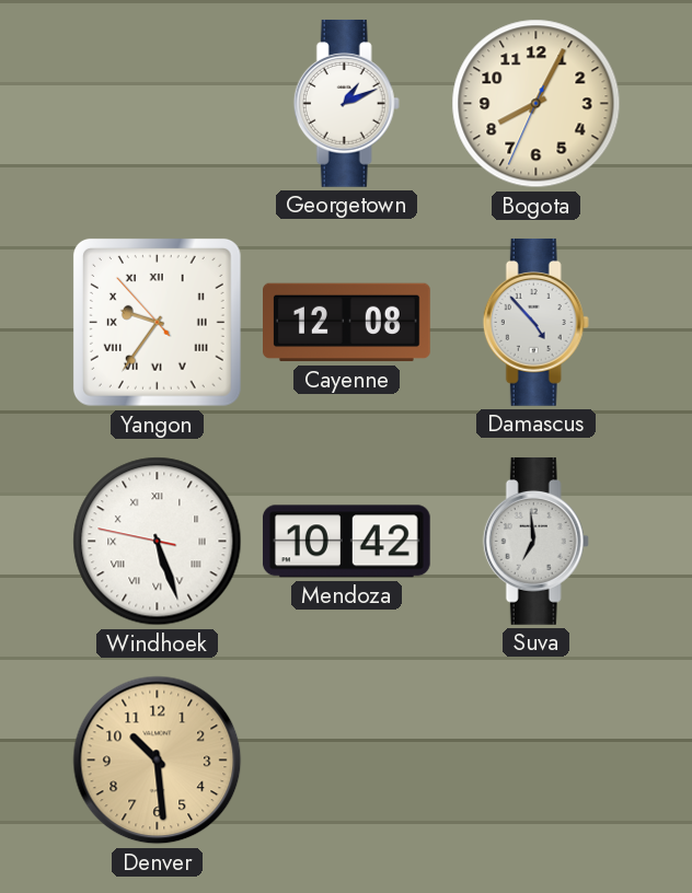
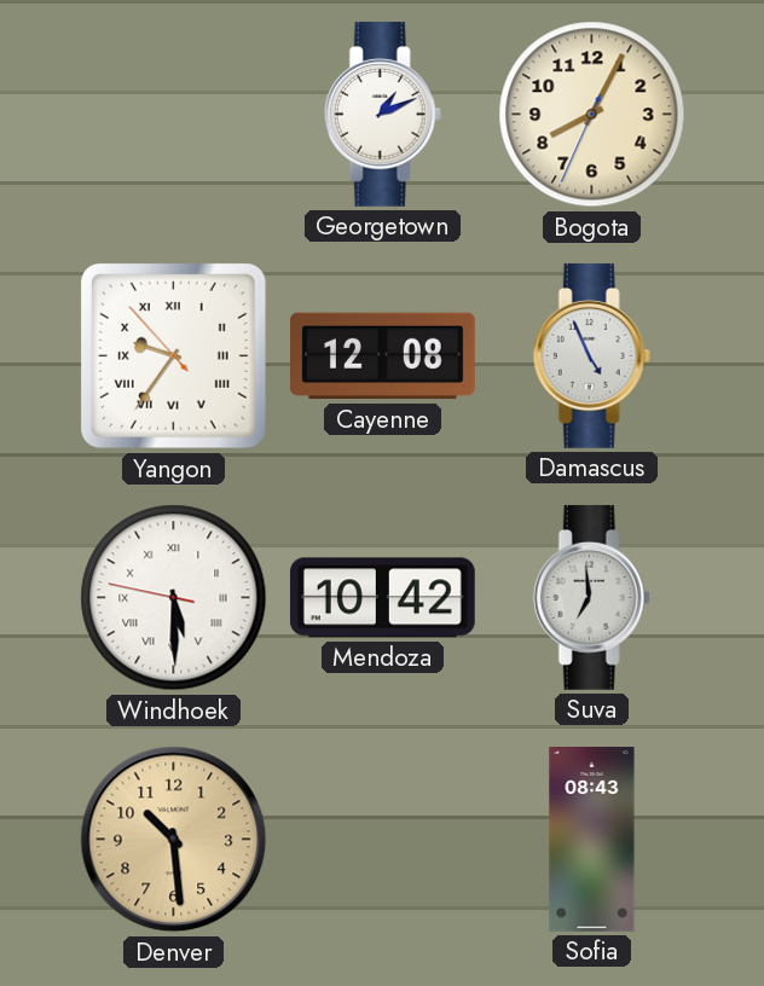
Damascus: 4:53 -> 4:56 (591, 356)
Windhoek: 5:26 -> 5:29 (174, 598)
Sofia: none -> 08:43 (592, 840)
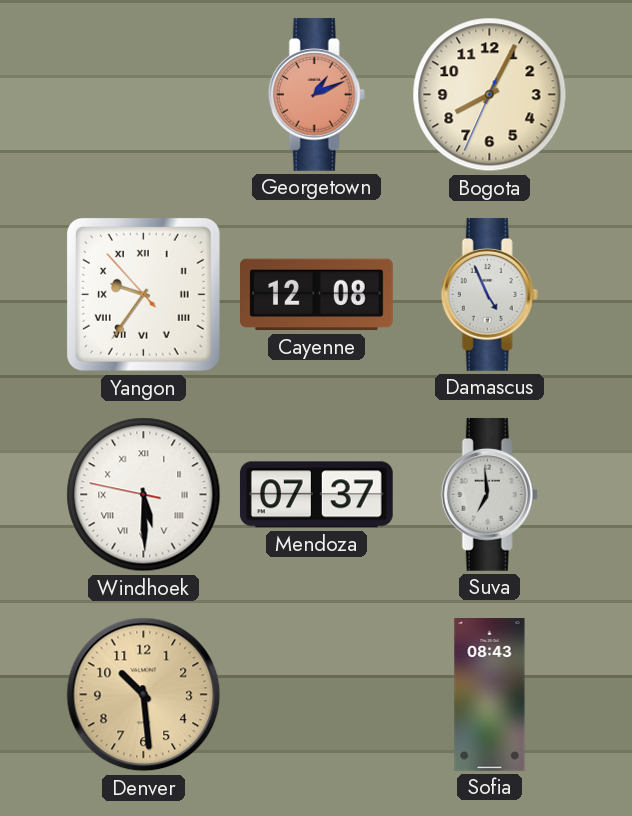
Georgetown dial: white -> salmon (316, 95)
Mendoza: 10:42 -> 07:37 (316, 495)
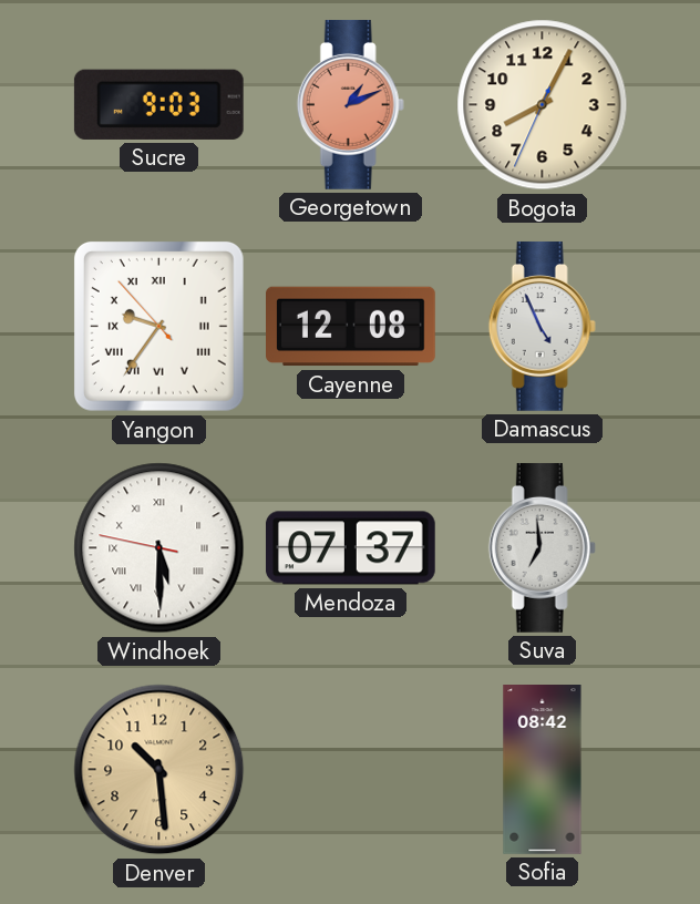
Sucre: none -> 9:03 (158, 104)
Sofia: 08:43 -> 08:42 (543, 770)
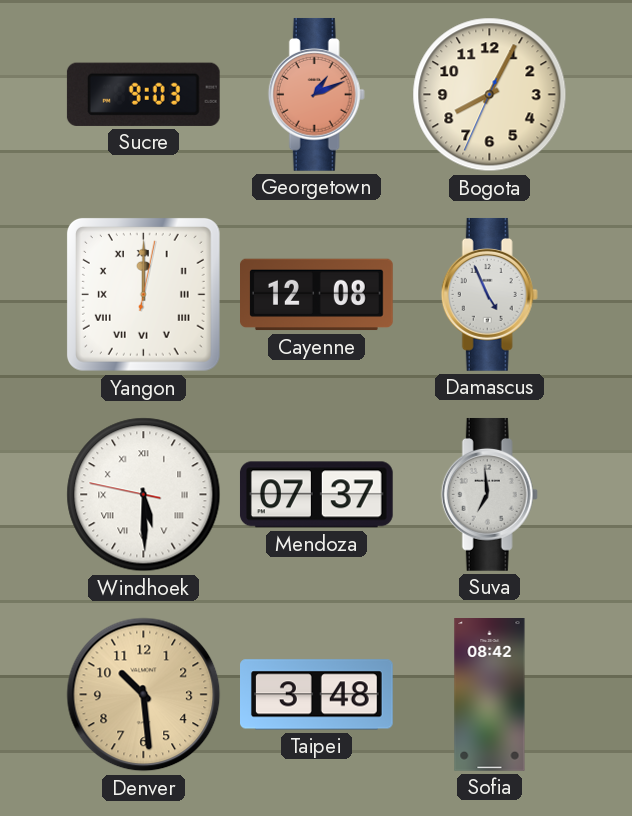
Yangon: 9:35 -> 12:00 (143, 294)
Taipei: none -> 3:48 (317, 695)
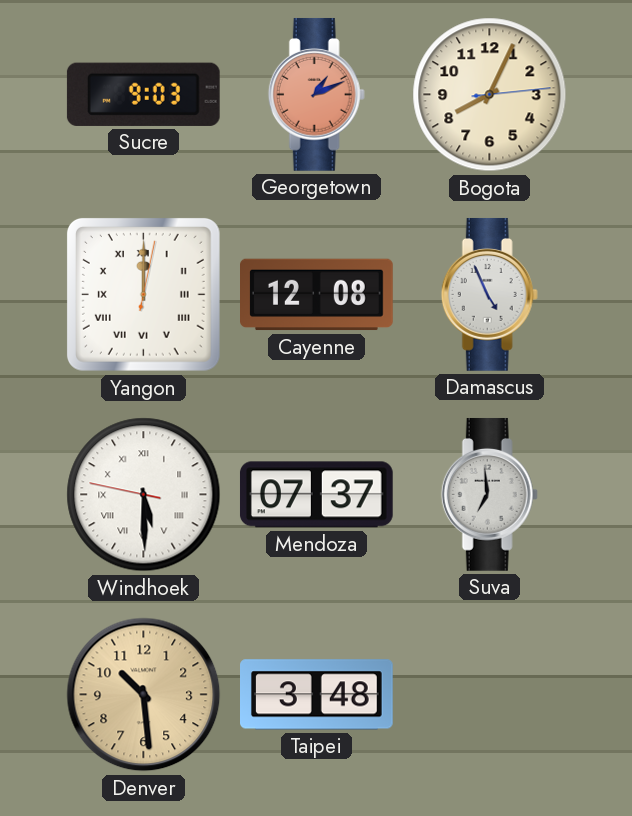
Bogota: 8:04:34 -> 8:04:14 (490, 95)
Sofia: 08:42 -> none (490, 695)
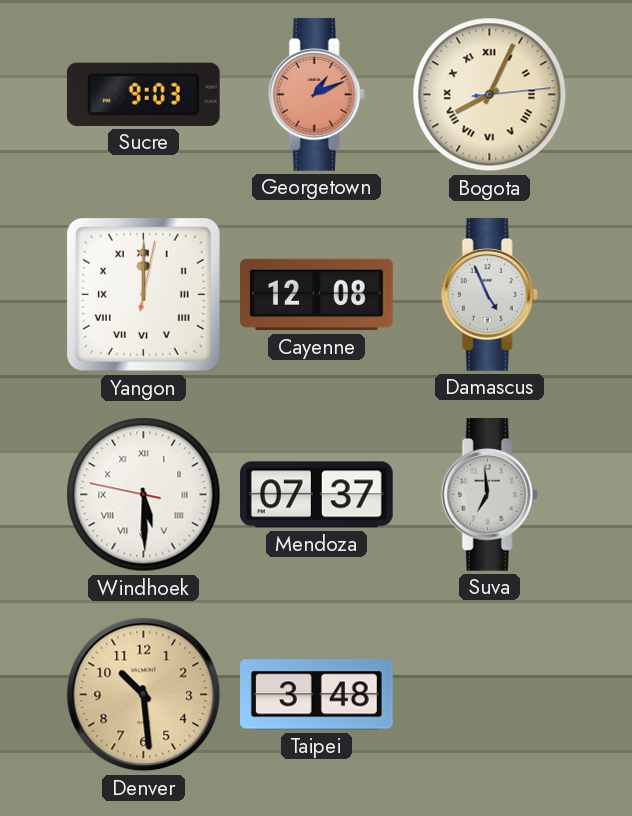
Bogota numerals: Arabic -> Roman (490, 95)
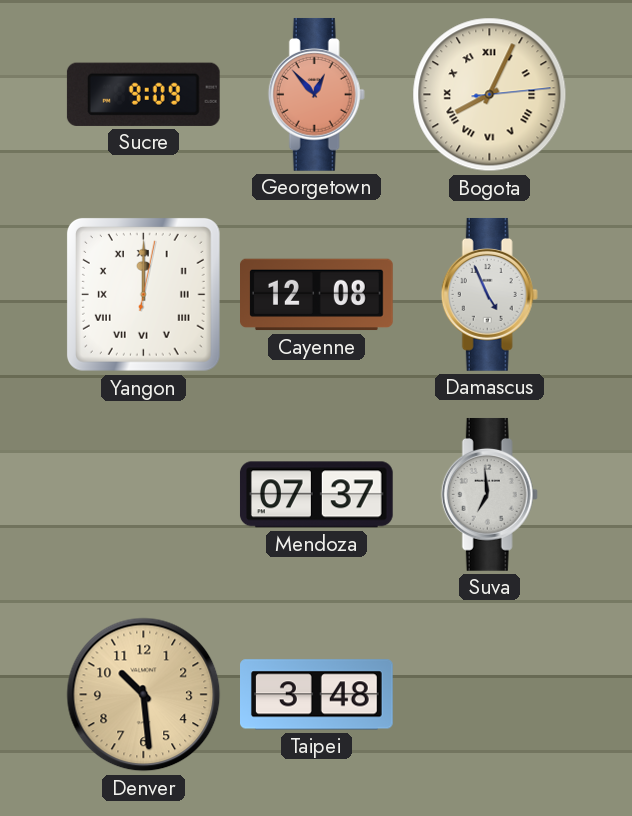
Sucre: 9:03 -> 9:09 (143, 94)
Georgetown: 1:11 -> 12:53 (316, 95)
Windhoek: 5:29 -> none (144, 495)
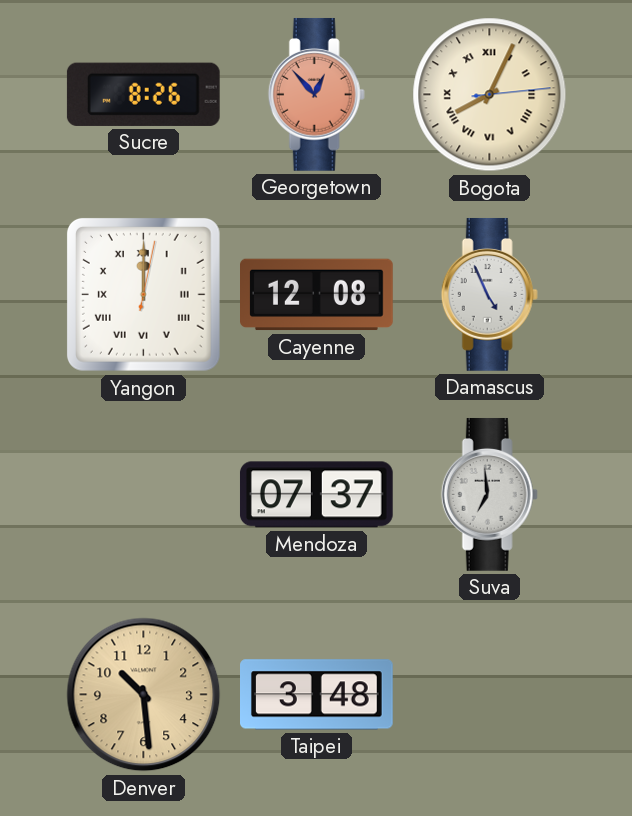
Sucre: 9:09 -> 8:26 (143, 94)
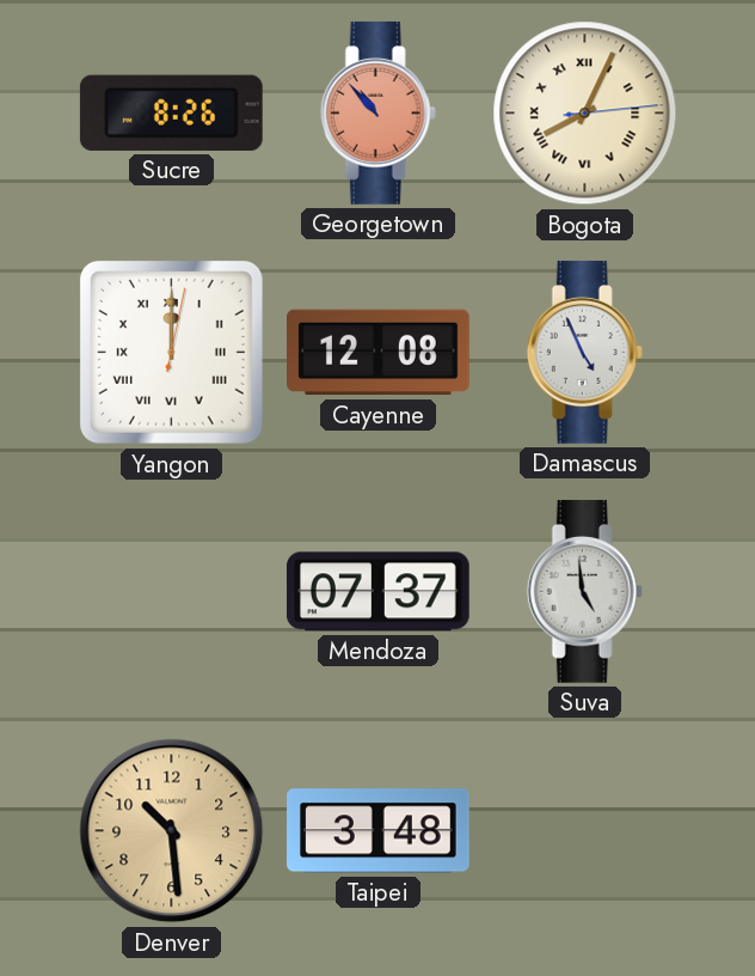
Georgetown: 12:53 -> 10:53 (377, 114)
Suva: 6:59 -> 4:59 (584, 592)
